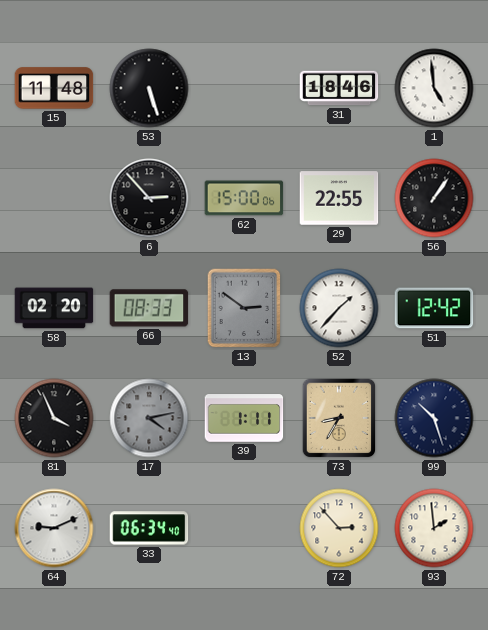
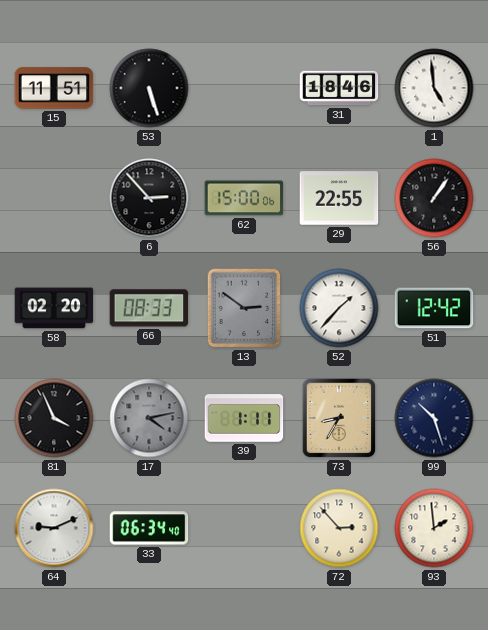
15: 11:48 -> 11:51 (54, 88)
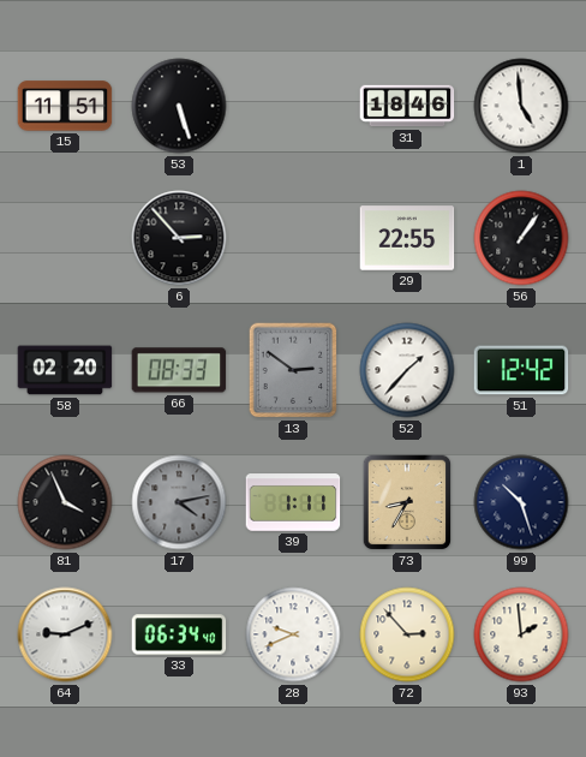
62: 15:00 -> none (244, 198)
28: none -> 9:41 (293, 634)
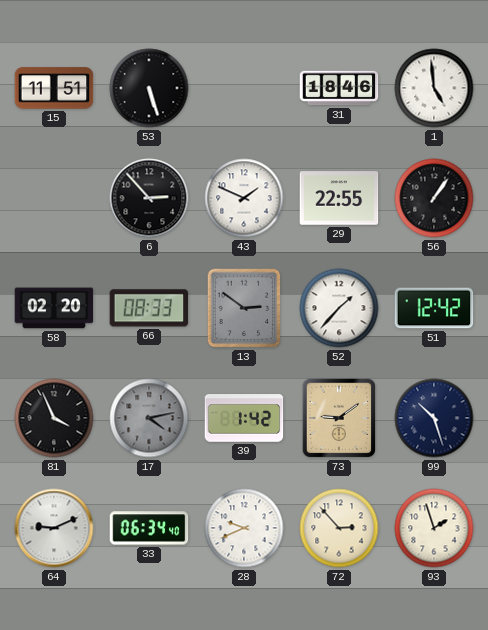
43: none -> 1:49 (244, 198)
39: 1:11 -> 1:42 (244, 418)
73: 8:35 -> 9:09 (339, 418)
93: 1:59 -> 1:57 (434, 528)
